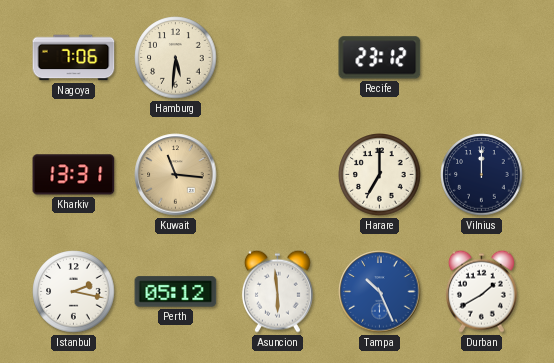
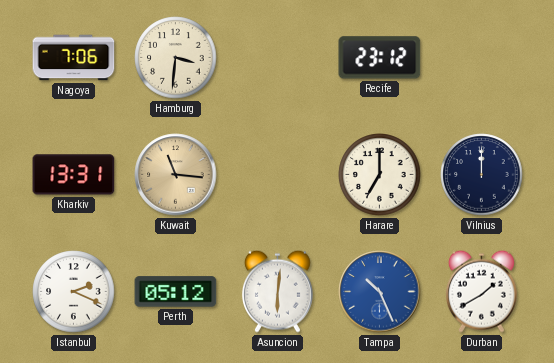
Hamburg: 5:31 -> 3:31 (176, 58)
Istanbul: 2:17 -> 2:19 (74, 292)
Asuncion: 5:59 -> 6:01 (277, 291)
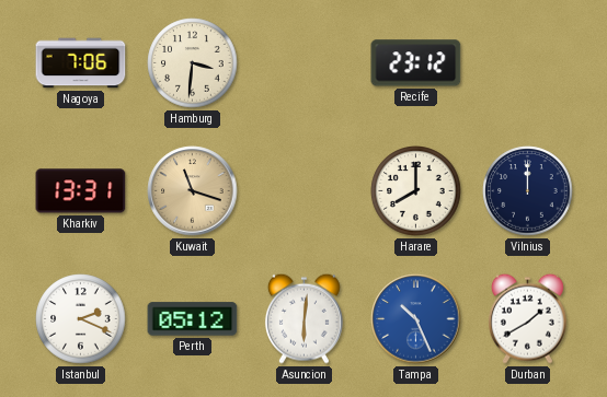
Kuwait: 11:16 -> 11:18 (193, 191)
Harare: 7:00 -> 8:00 (416, 191)
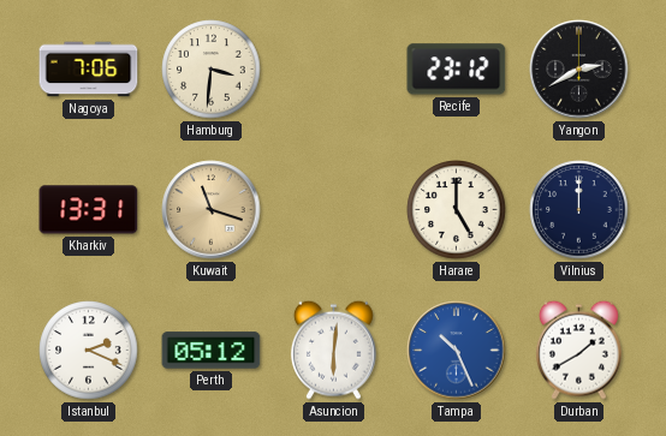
Yangon: none -> 2:40 (579, 70)
Harare: 8:00 -> 5:00 (457, 210)
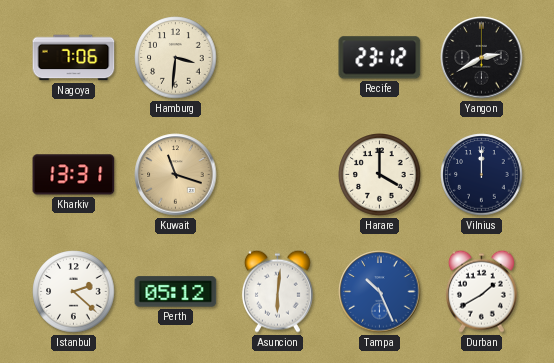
Harare: 5:00 -> 4:00 (380, 175)
Istanbul: 2:19 -> 2:22 (74, 292)
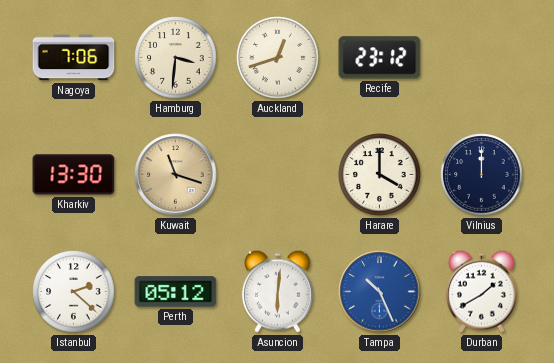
Auckland: none -> 12:42 (278, 58)
Yangon: 2:40 -> none (482, 58)
Kharkiv: 13:31 -> 13:30 (74, 175)
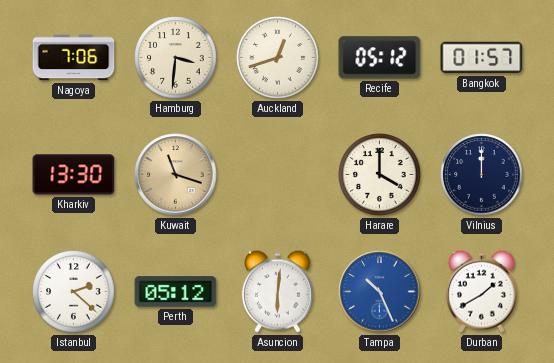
Recife: 23:12 -> 05:12 (380, 58)
Bangkok: none -> 01:57 (482, 58)
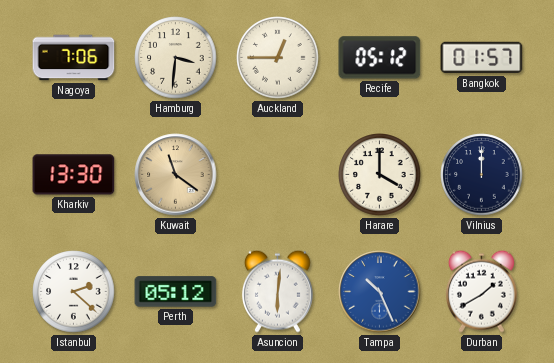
Auckland: 12:42 -> 12:45 (278, 58)
Kuwait: 11:18 -> 11:21 (176, 175)
